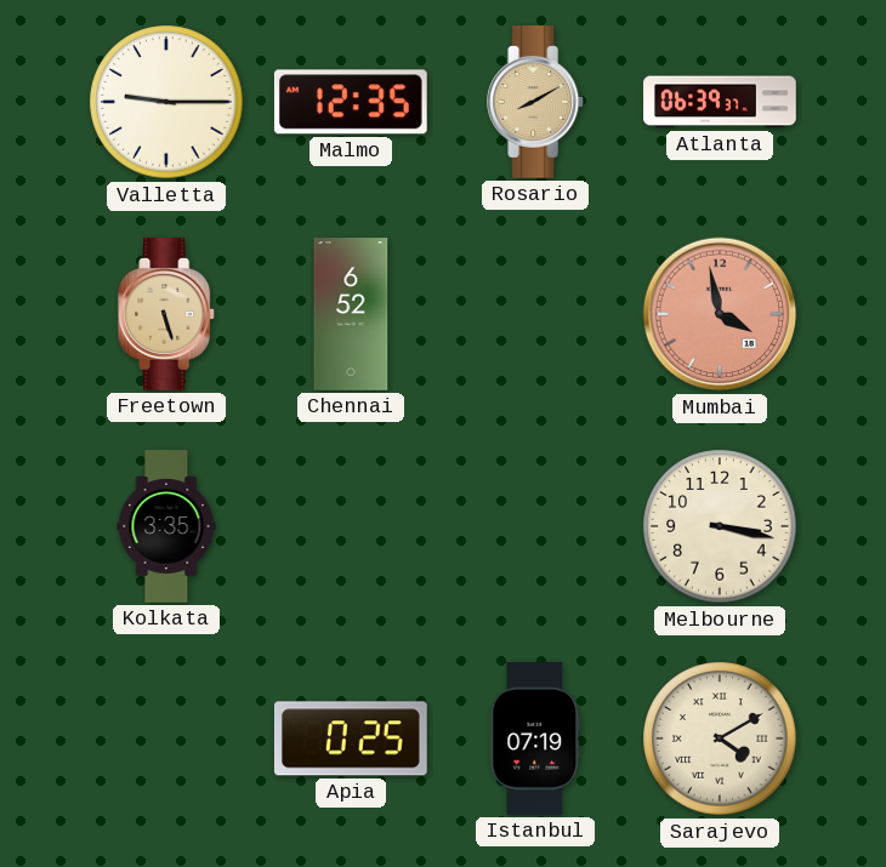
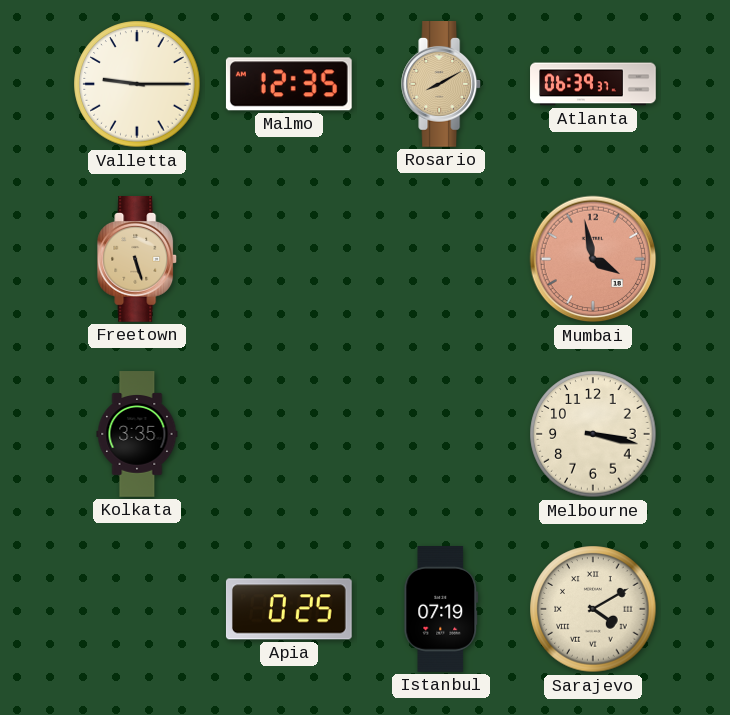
Chennai: 6:52 -> none (351, 314)
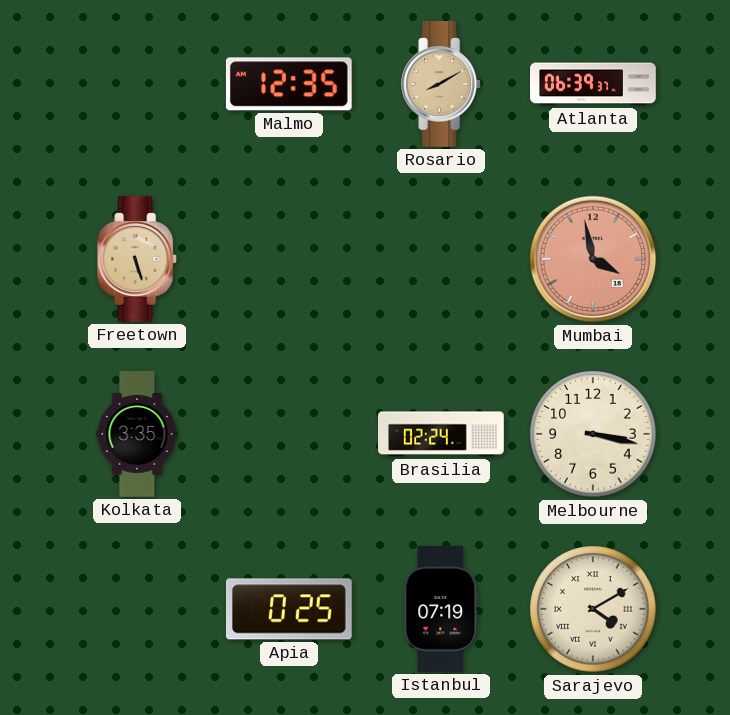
Valletta: 9:15 -> none (137, 84)
Brasilia: none -> 02:24 (441, 434)
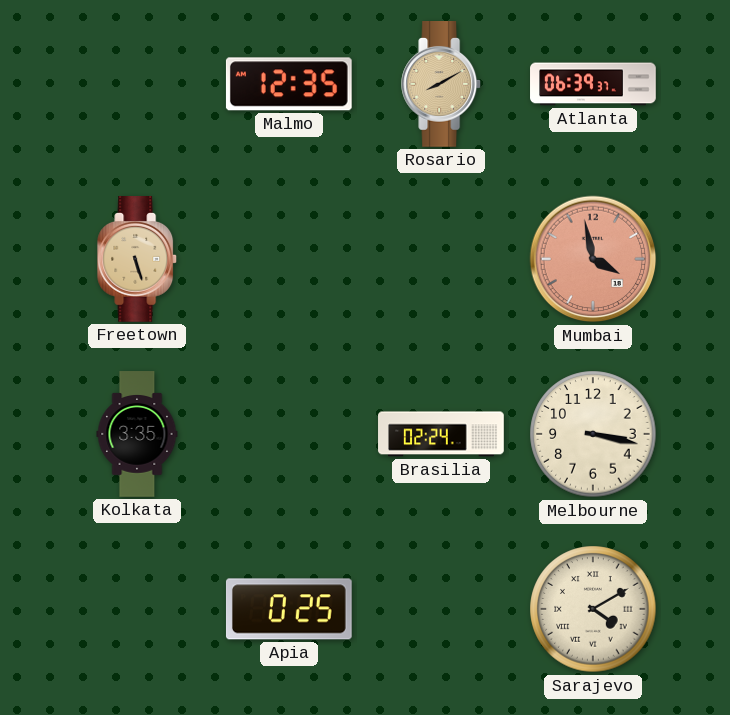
Istanbul: 07:19 -> none (441, 610)
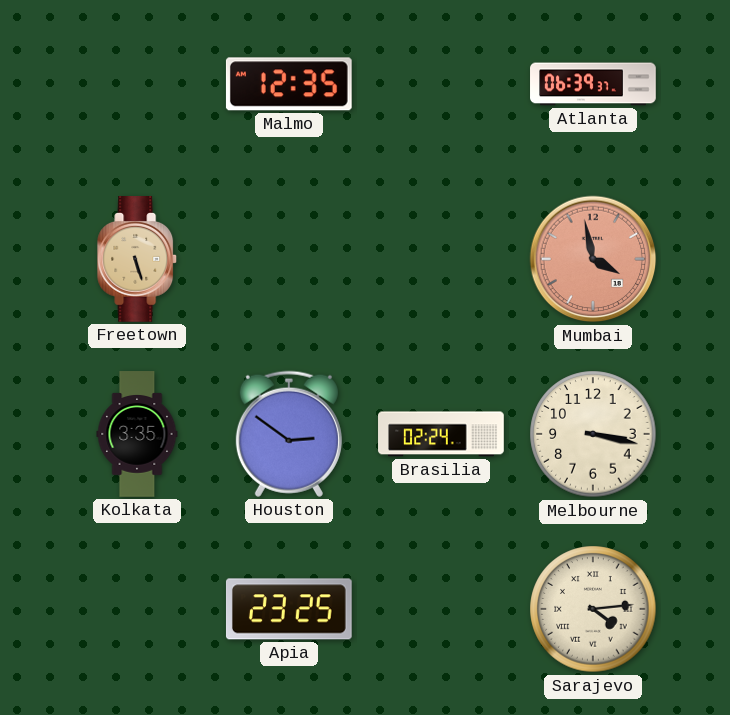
Rosario: 8:10 -> none (442, 85)
Houston: none -> 2:51 (289, 434)
Apia: 0:25 -> 23:25 (289, 609)
Sarajevo: 4:10 -> 4:14 (593, 609)
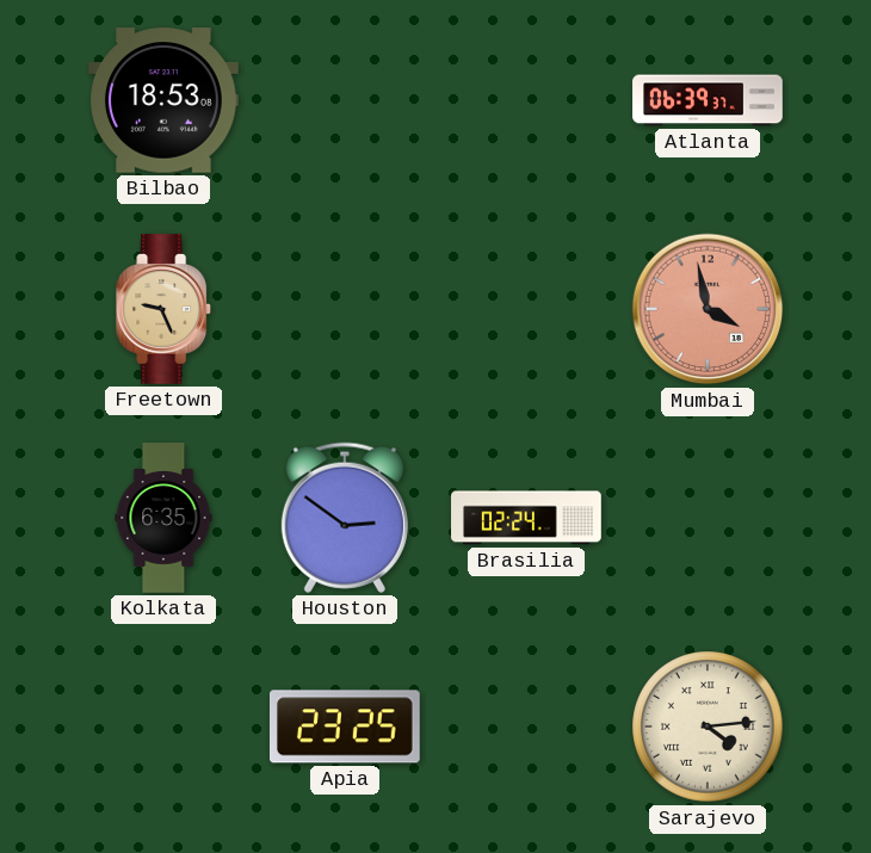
Bilbao: none -> 18:53 (165, 100)
Malmo: 12:35 -> none (289, 84)
Freetown: 5:27 -> 9:26 (165, 310)
Kolkata: 3:35 -> 6:35 (163, 518)
Melbourne: 3:17 -> none (593, 434)
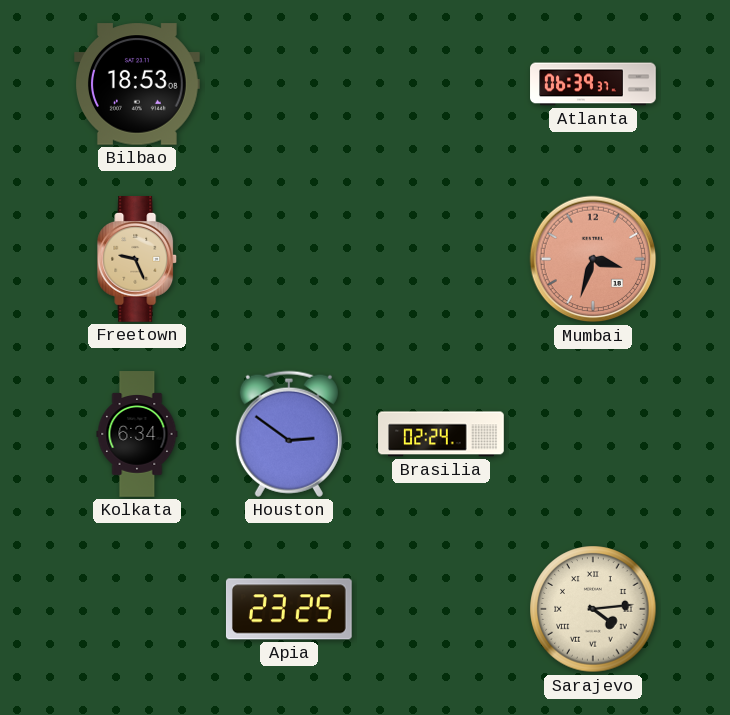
Mumbai: 3:58 -> 3:33 (593, 259)
Kolkata: 6:35 -> 6:34 (137, 434)
